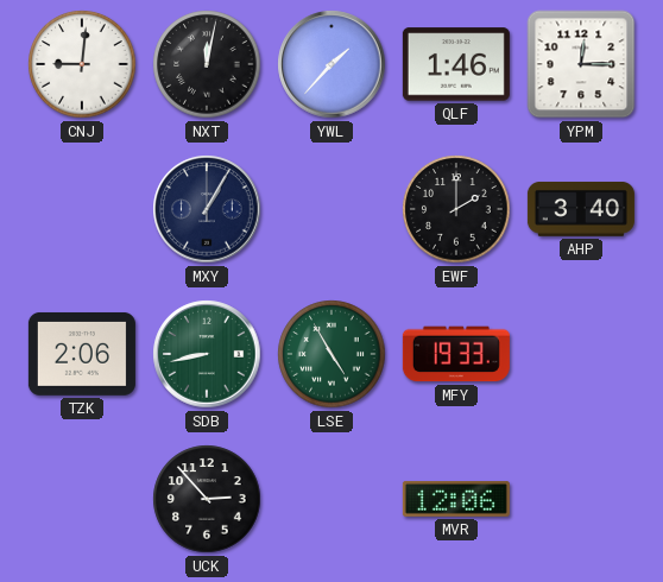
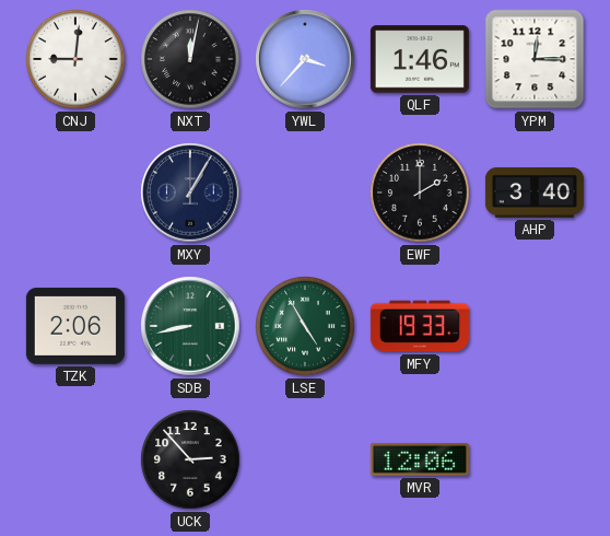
YWL: 1:37 -> 3:37 (305, 59)
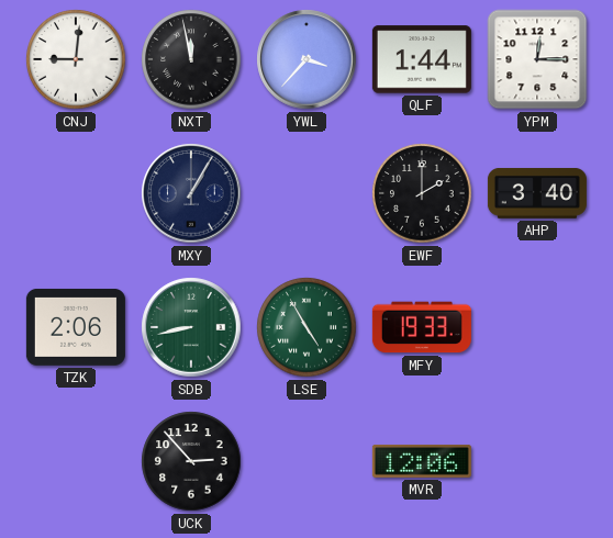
NXT: 12:02 -> 11:58 (191, 59)
QLF: 1:46 -> 1:44 (422, 59)
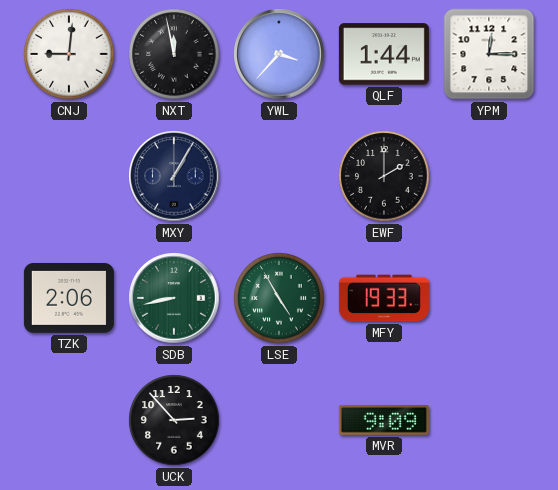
AHP: 3:40 -> none (537, 193)
MVR: 12:06 -> 9:09 (384, 420)
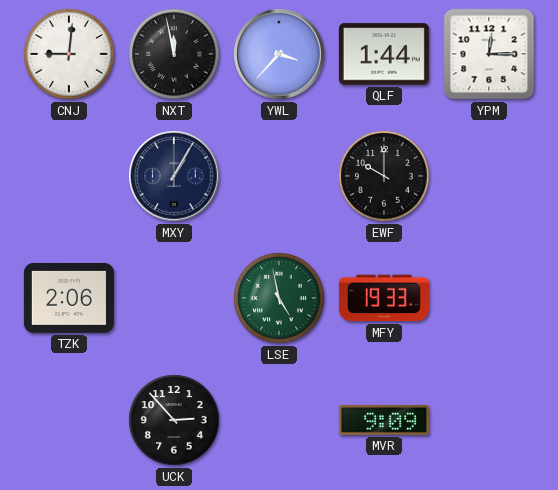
EWF: 2:00 -> 10:00 (384, 176)
SDB: 8:43 -> none (174, 298)
LSE: 4:55 -> 4:58 (279, 298)
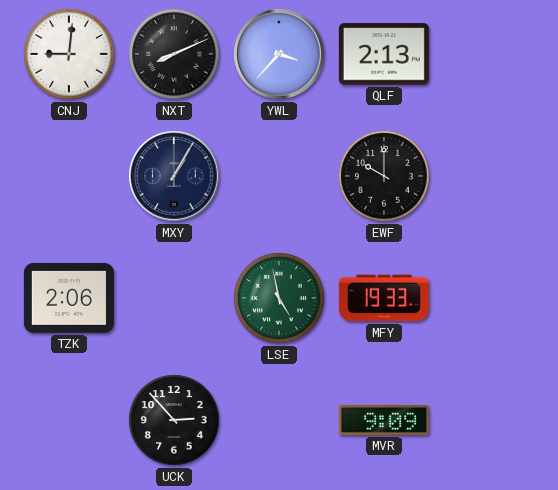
NXT: 11:58 -> 8:11 (174, 54)
QLF: 1:44 -> 2:13 (384, 54)
YPM: 12:15 -> none (489, 54)
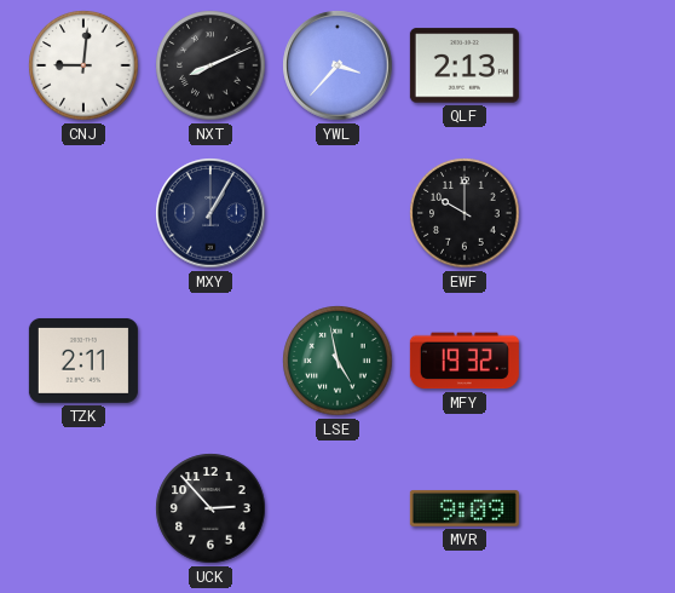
TZK: 2:06 -> 2:11 (83, 361)
MFY: 19:33 -> 19:32 (465, 361)
